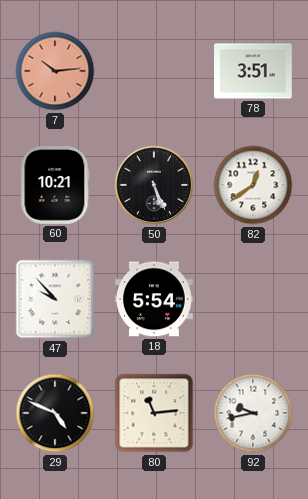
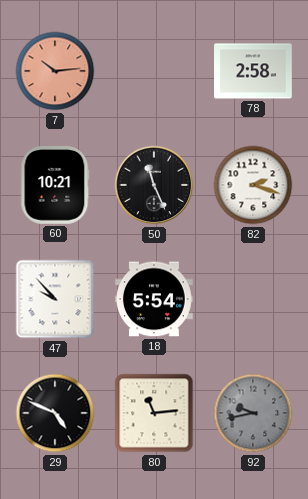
78: 3:51 -> 2:58 (253, 71)
50: 5:26 -> 11:26 (154, 185)
82: 12:39 -> 2:18 (253, 185)
92 dial: white -> grey (253, 413)
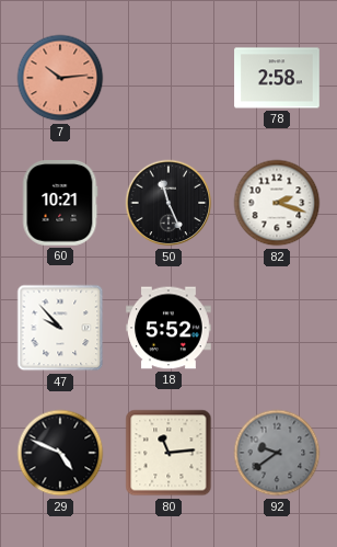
18: 5:54 -> 5:52 (170, 328)
92: 9:43 -> 9:39 (277, 453)
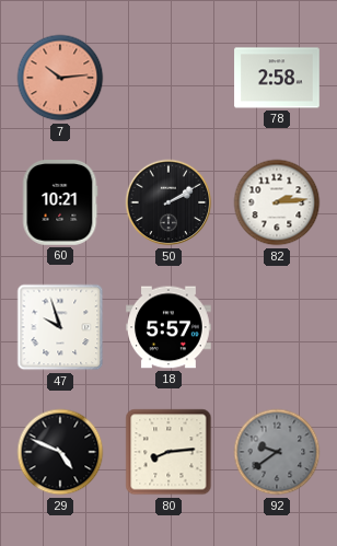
50: 11:26 -> 2:10 (168, 202)
82: 2:18 -> 2:14 (277, 202)
47: 9:53 -> 9:57 (60, 327)
18: 5:52 -> 5:57 (170, 327)
80: 11:14 -> 8:14 (168, 452)
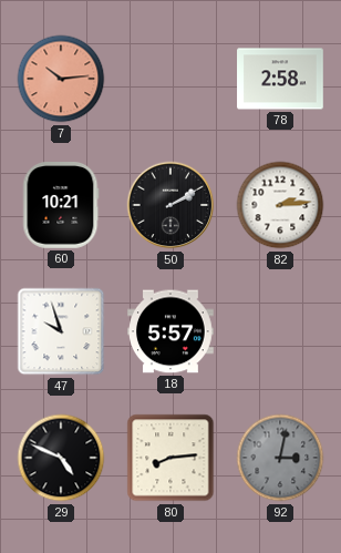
92: 9:39 -> 3:02 (280, 458)
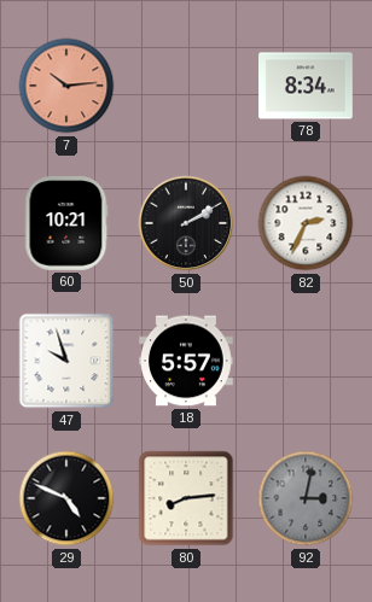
78: 2:58 -> 8:34 (306, 86)
82: 2:14 -> 2:34 (306, 223)
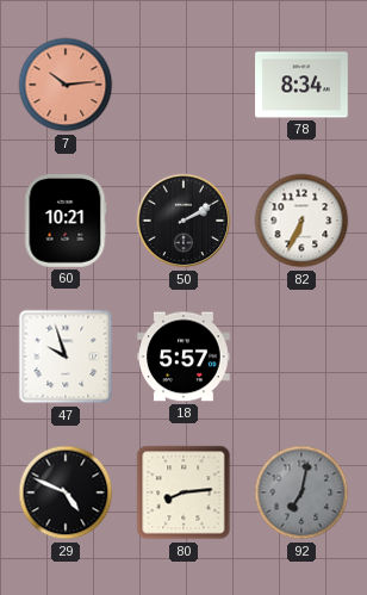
82: 2:34 -> 6:34 (301, 221)
92: 3:02 -> 7:02 (301, 492)
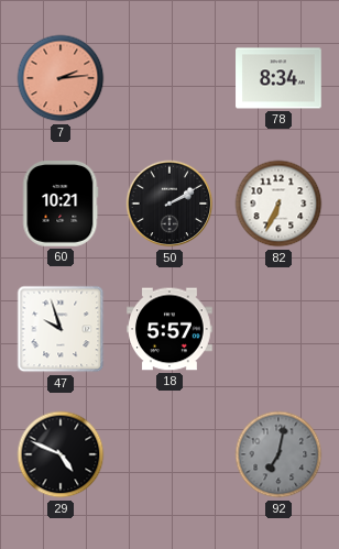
7: 10:14 -> 2:14 (61, 78)
80: 8:14 -> none (183, 492)
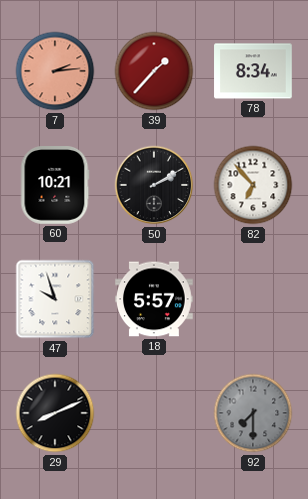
39: none -> 1:37 (154, 71)
82: 6:34 -> 6:53 (253, 185)
29: 4:49 -> 8:11 (55, 413)
92: 7:02 -> 7:30 (253, 413)
